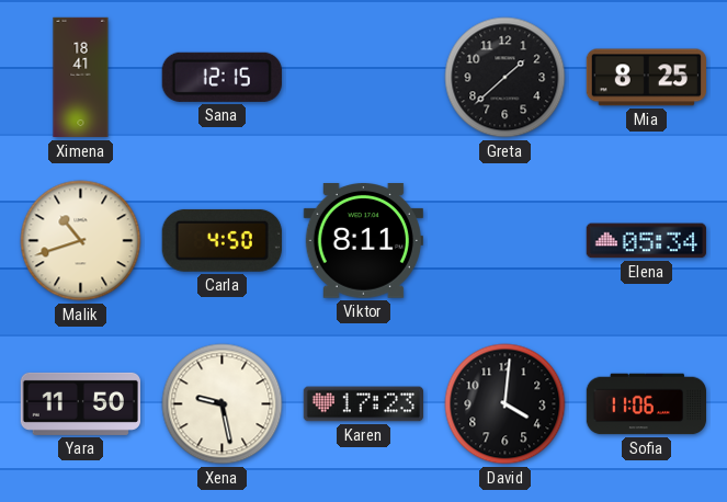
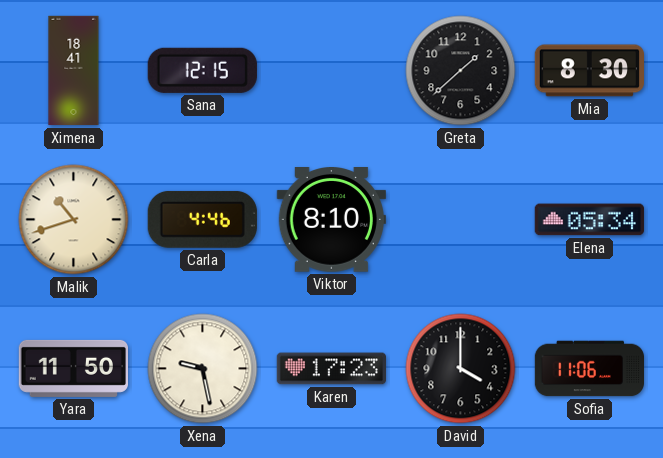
Mia: 8:25 -> 8:30 (589, 71)
Carla: 4:50 -> 4:46 (202, 219)
Viktor: 8:11 -> 8:10 (331, 220)
David: 4:01 -> 4:00 (461, 369)
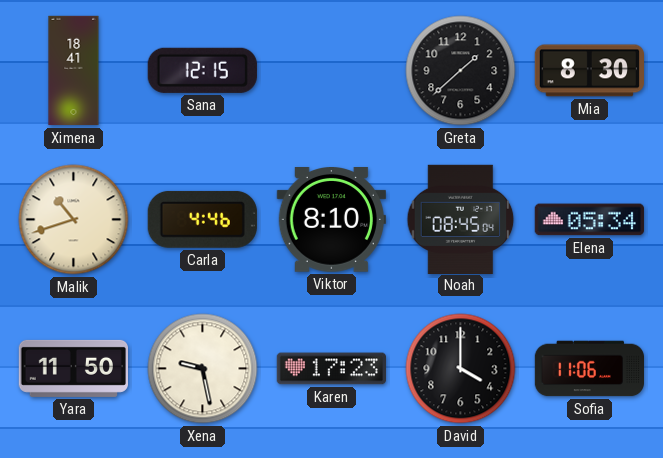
Noah: none -> 08:45 (461, 219)
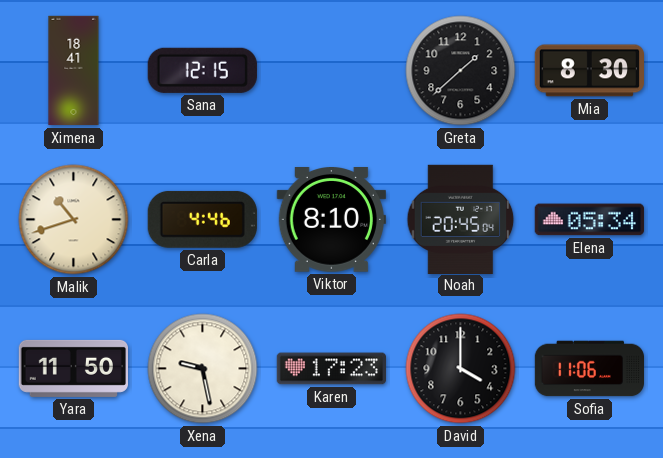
Noah: 08:45 -> 20:45 (461, 219)
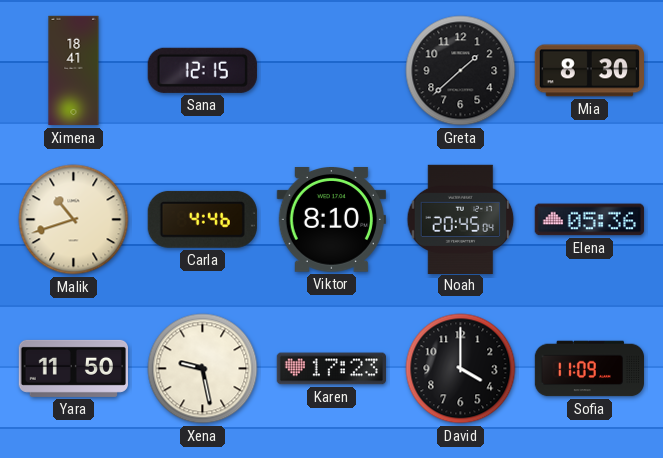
Elena: 05:34 -> 05:36 (589, 220)
Sofia: 11:06 -> 11:09 (590, 369)
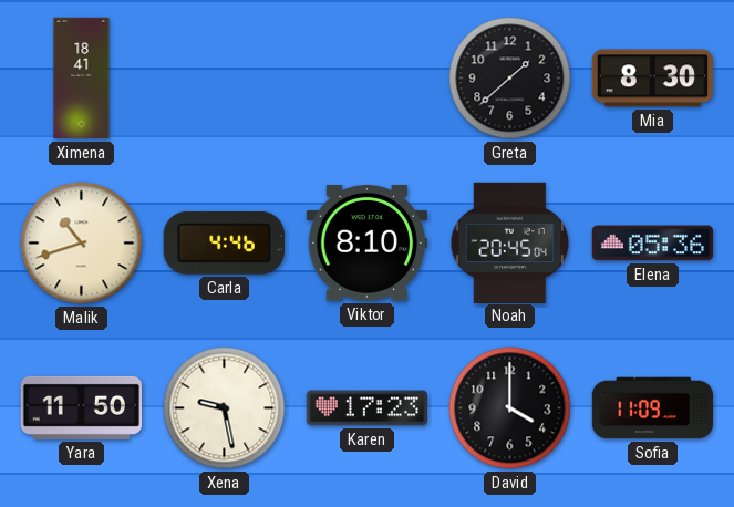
Sana: 12:15 -> none (202, 70)
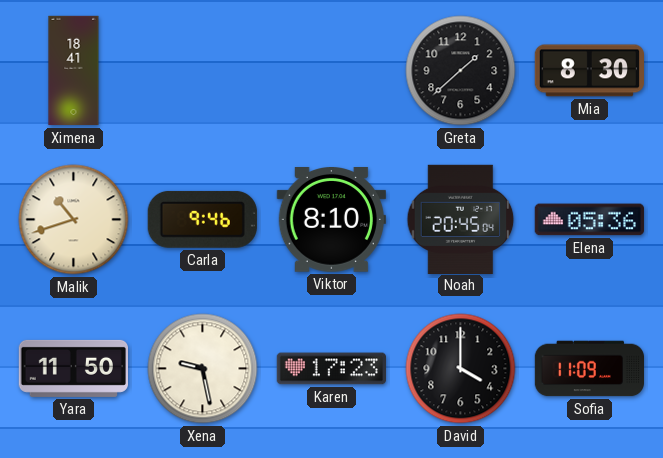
Carla: 4:46 -> 9:46 (202, 219)
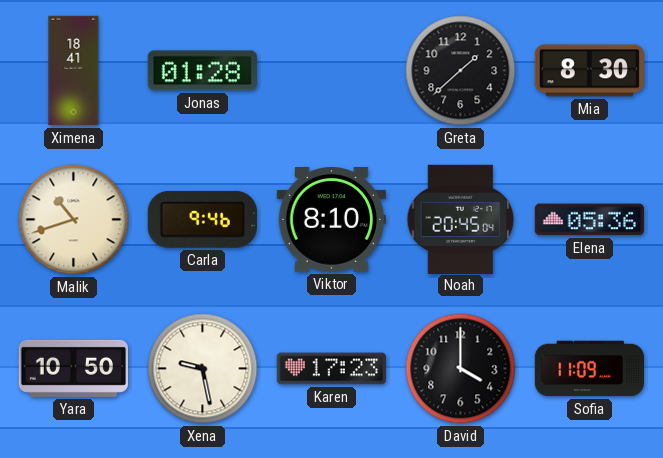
Jonas: none -> 01:28 (202, 71)
Yara: 11:50 -> 10:50 (73, 368)
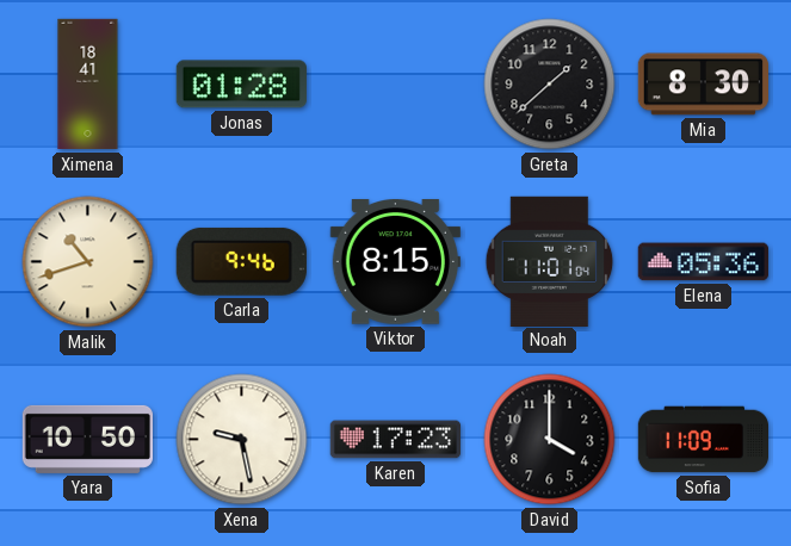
Viktor: 8:10 -> 8:15 (395, 262)
Noah: 20:45 -> 11:01 (550, 261)
